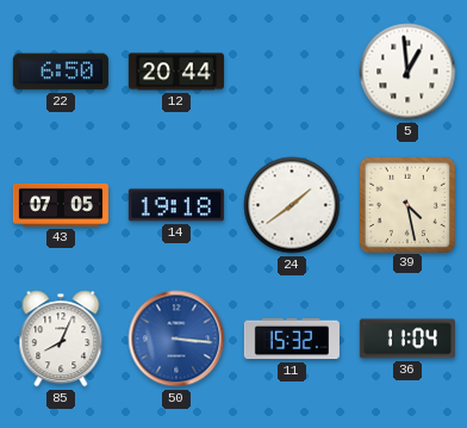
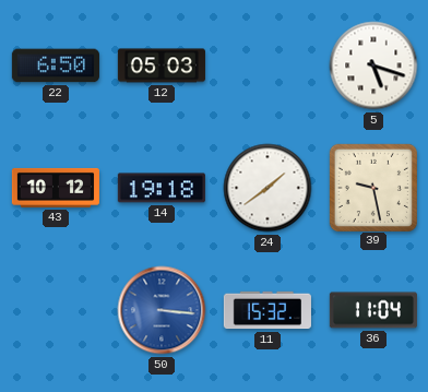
12: 20:44 -> 05:03 (162, 66)
5: 12:59 -> 5:18 (373, 66)
43: 07:05 -> 10:12 (56, 188)
39: 4:28 -> 9:28 (372, 187)
85: 8:04 -> none (61, 339)
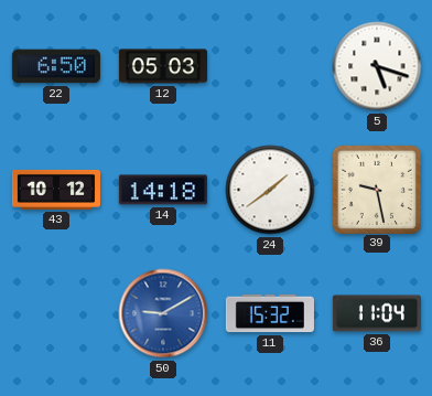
14: 19:18 -> 14:18 (163, 190)
50: 3:16 -> 9:10 (163, 313)
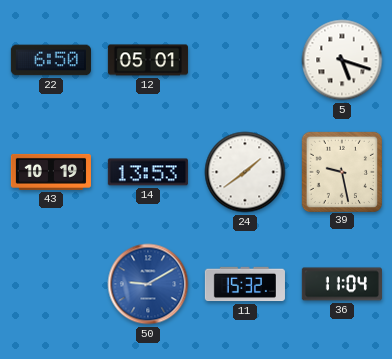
12: 05:03 -> 05:01 (148, 60)
43: 10:12 -> 10:19 (51, 172)
14: 14:18 -> 13:53 (148, 172)
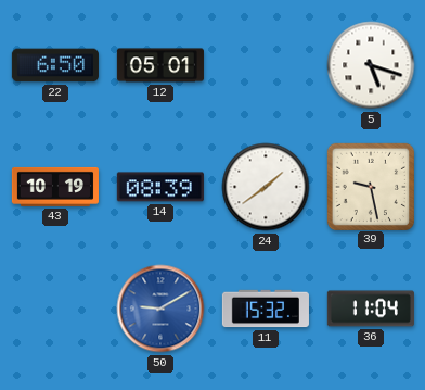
14: 13:53 -> 08:39 (160, 187)
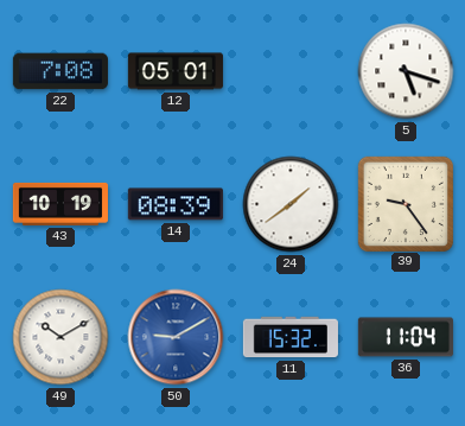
22: 6:50 -> 7:08 (60, 71)
39: 9:28 -> 9:24 (405, 203)
49: none -> 10:10 (60, 337)
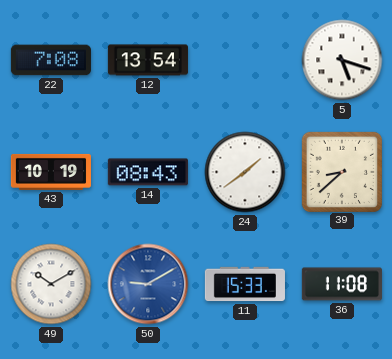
12: 05:01 -> 13:54 (148, 60)
14: 08:39 -> 08:43 (148, 172)
39: 9:24 -> 8:38 (341, 171)
11: 15:32 -> 15:33 (245, 284)
36: 11:04 -> 11:08 (342, 284)
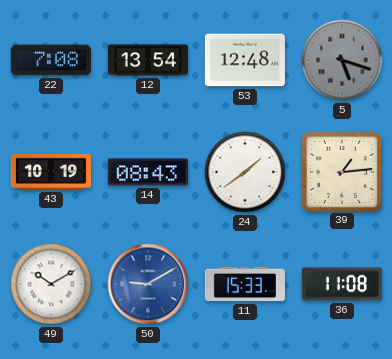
53: none -> 12:48 (245, 60)
5 dial: white -> grey (342, 60)
39: 8:38 -> 1:14 (341, 171)
